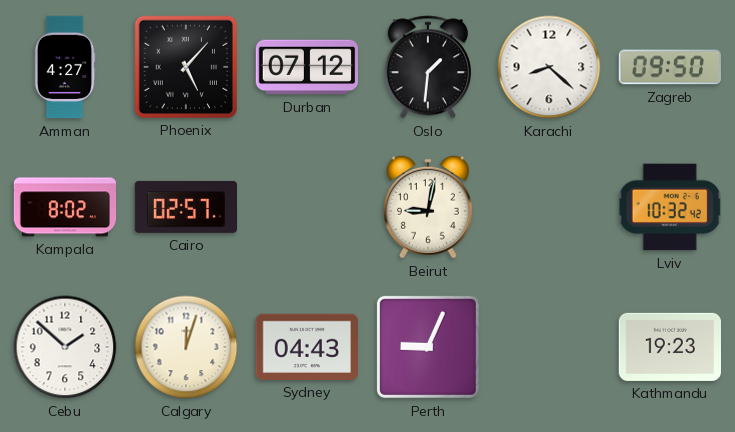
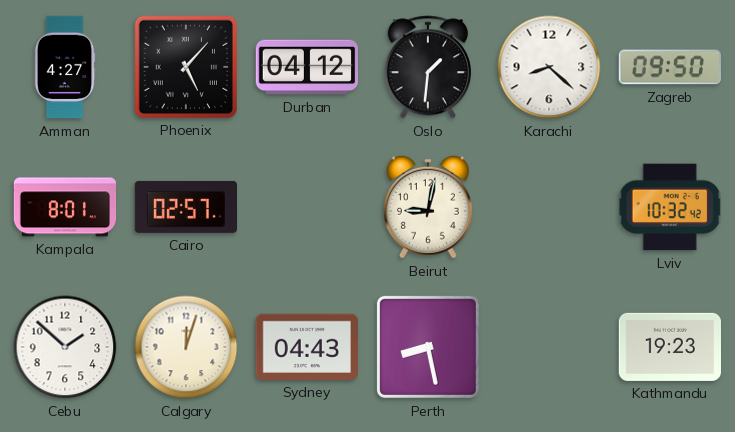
Durban: 07:12 -> 04:12 (306, 67)
Kampala: 8:02 -> 8:01 (65, 207)
Perth: 9:04 -> 8:28 (428, 347)
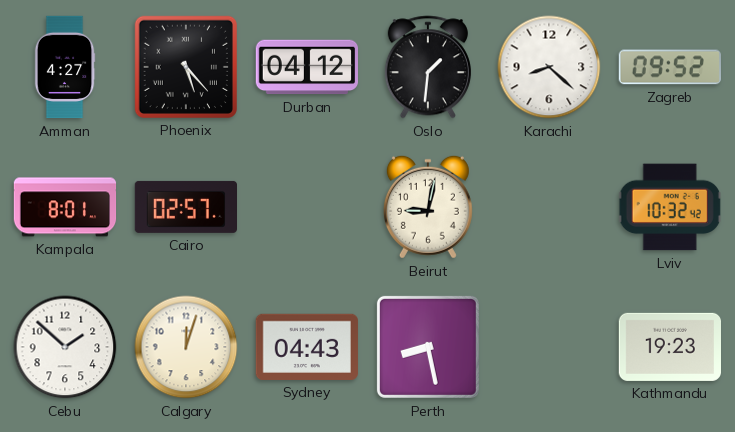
Phoenix: 5:07 -> 5:23 (186, 67)
Zagreb: 09:50 -> 09:52 (669, 67)
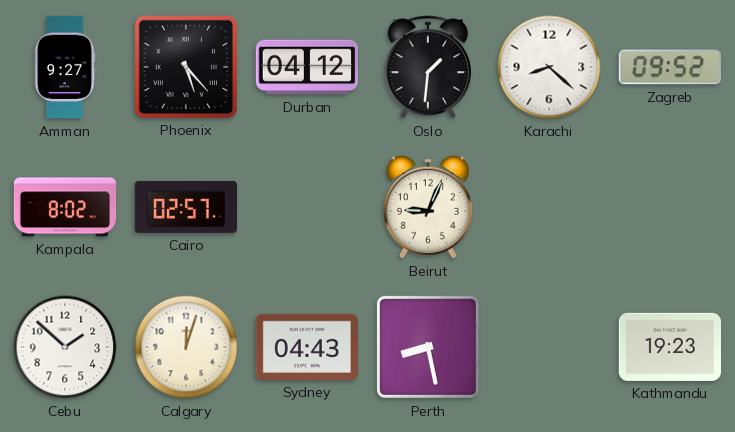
Amman: 4:27 -> 9:27 (65, 67)
Kampala: 8:01 -> 8:02 (65, 207)
Beirut: 9:02 -> 9:04 (428, 207)
Lviv: 10:32 -> none (670, 207)
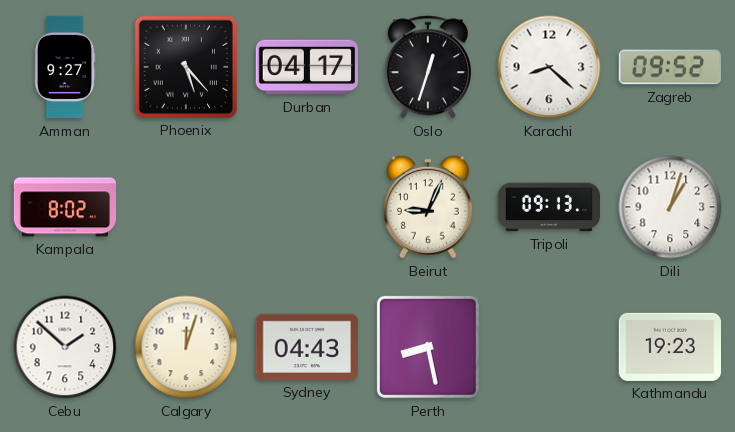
Durban: 04:12 -> 04:17 (306, 67)
Oslo: 1:31 -> 12:33 (428, 67)
Cairo: 02:57 -> none (185, 207)
Tripoli: none -> 09:13 (548, 207)
Dili: none -> 1:03 (670, 207)
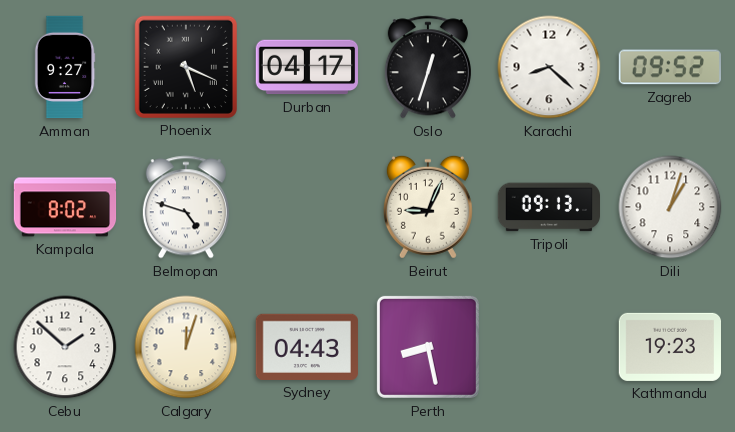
Phoenix: 5:23 -> 5:19 (186, 67)
Belmopan: none -> 4:48 (186, 207)
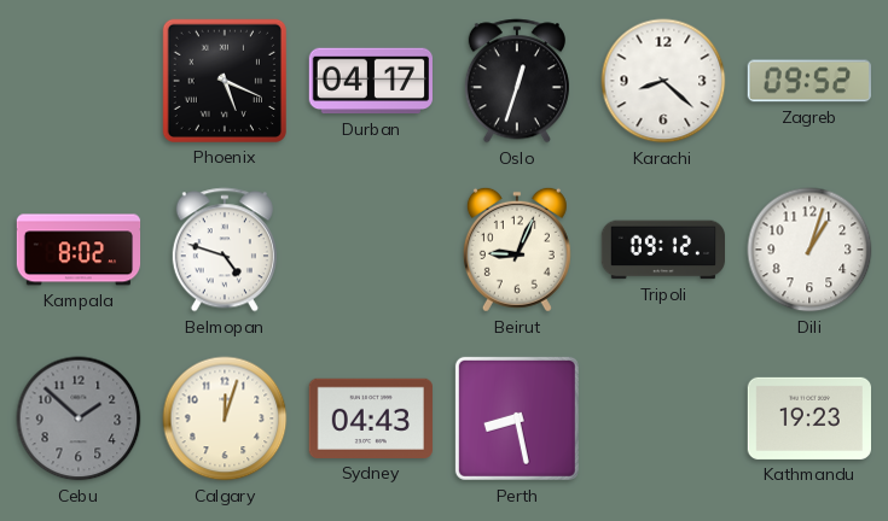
Amman: 9:27 -> none (65, 67)
Tripoli: 09:13 -> 09:12 (662, 250)
Cebu dial: white -> grey (79, 418)
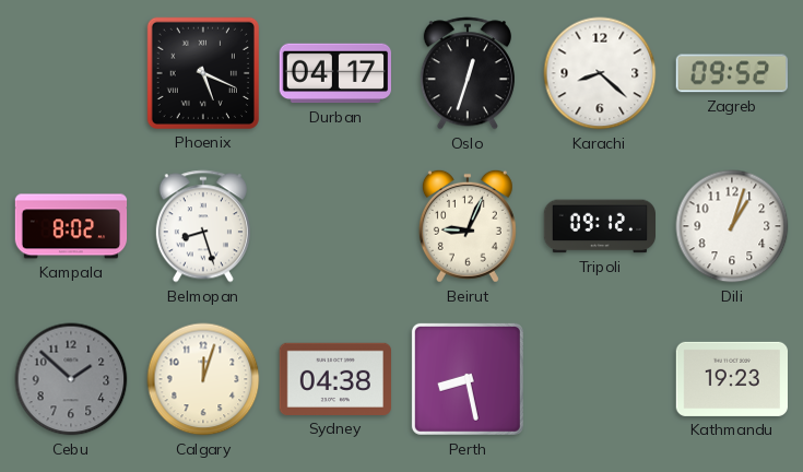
Belmopan: 4:48 -> 8:27 (203, 226)
Sydney: 04:43 -> 04:38 (334, 379)
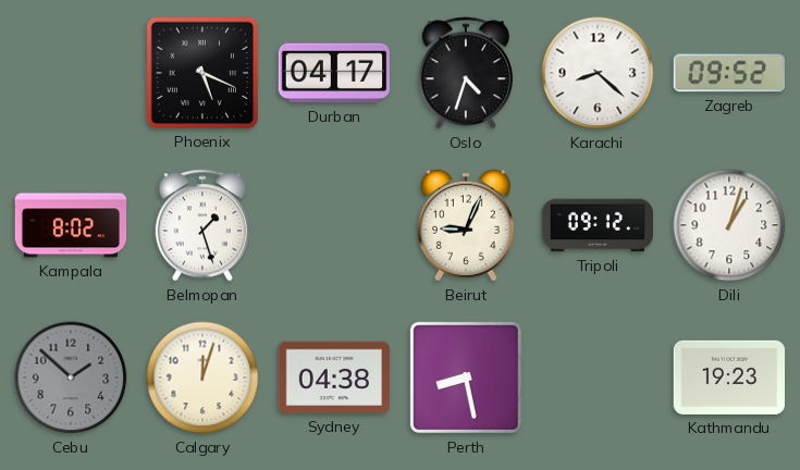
Oslo: 12:33 -> 4:33 (466, 73)
Belmopan: 8:27 -> 1:27 (202, 225)
